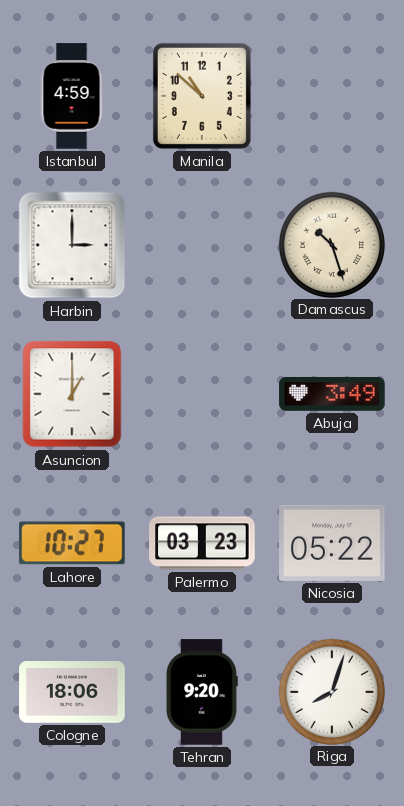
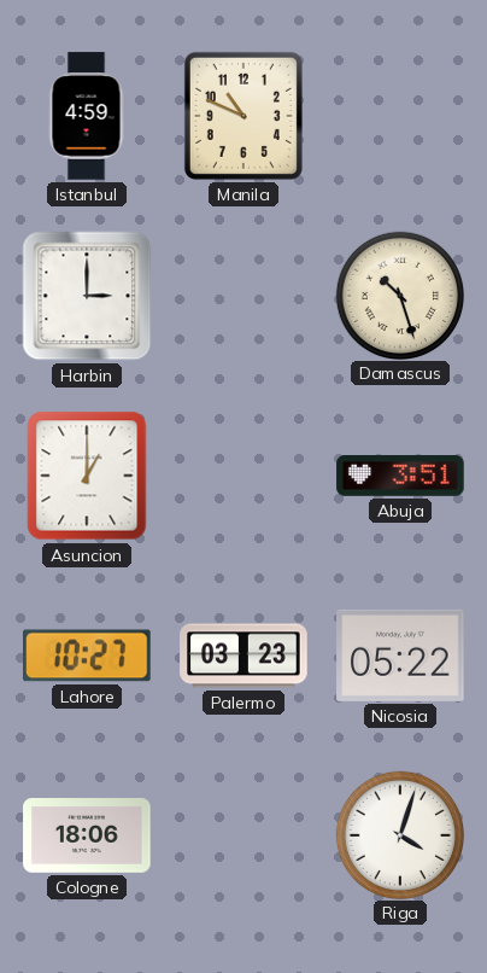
Manila: 10:52 -> 10:49 (243, 116)
Abuja: 3:49 -> 3:51 (400, 477)
Tehran: 9:20 -> none (202, 692)
Riga: 8:03 -> 4:03 (399, 834)
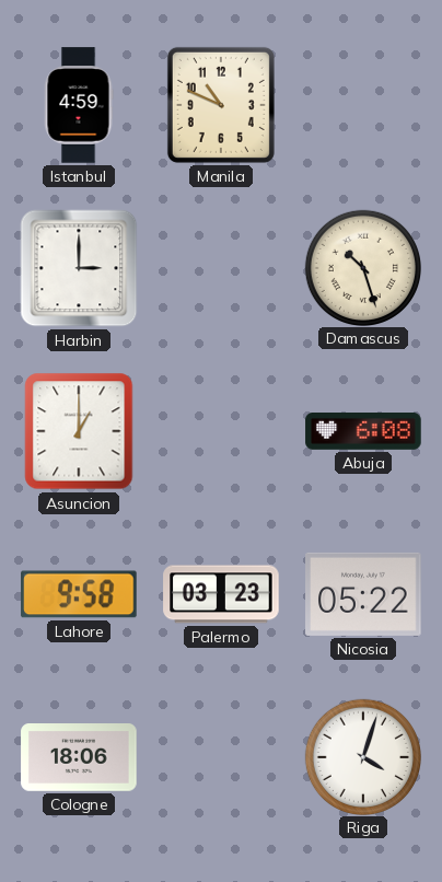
Abuja: 3:51 -> 6:08 (363, 432)
Lahore: 10:27 -> 9:58 (79, 594)
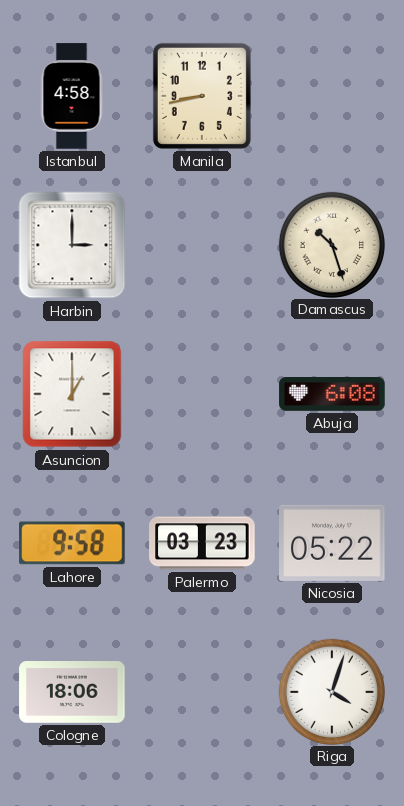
Istanbul: 4:59 -> 4:58 (72, 96)
Manila: 10:49 -> 8:43 (202, 96)
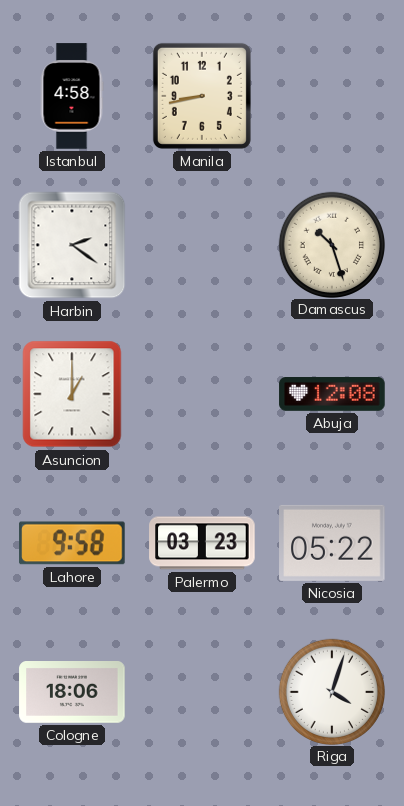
Harbin: 3:00 -> 2:21 (72, 245)
Abuja: 6:08 -> 12:08 (332, 395)
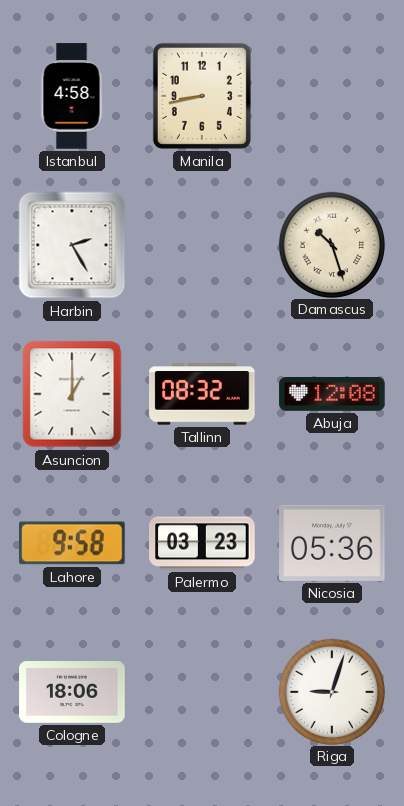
Harbin: 2:21 -> 2:25 (72, 245)
Tallinn: none -> 08:32 (202, 394)
Nicosia: 05:22 -> 05:36 (332, 543)
Riga: 4:03 -> 9:03 (331, 691)
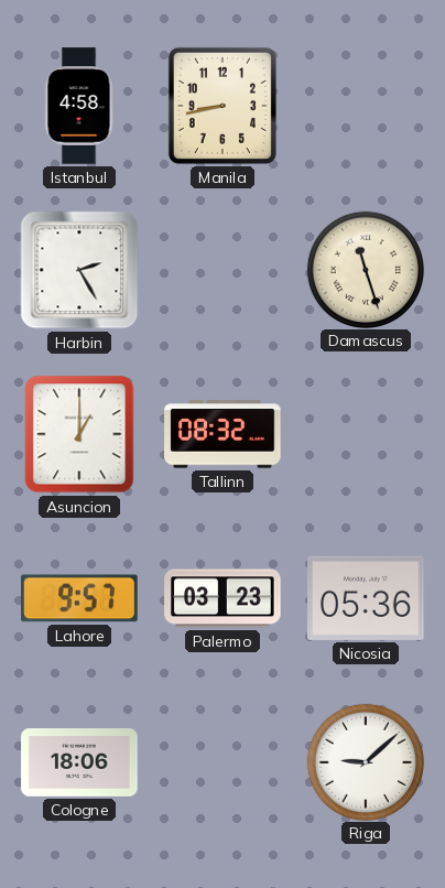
Damascus: 10:27 -> 11:27 (365, 269)
Abuja: 12:08 -> none (332, 395)
Lahore: 9:58 -> 9:57 (79, 598)
Riga: 9:03 -> 9:08 (365, 761)
